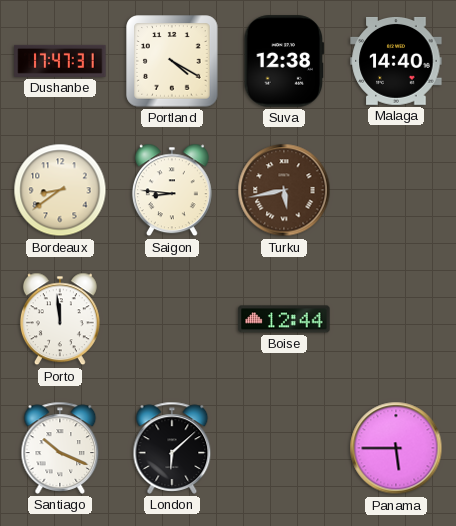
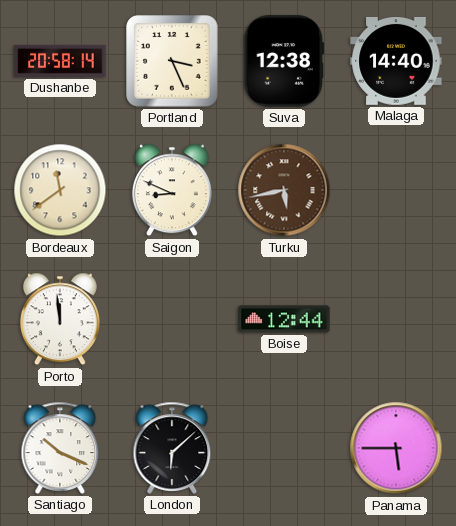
Dushanbe: 17:47 -> 20:58 (60, 61)
Portland: 4:20 -> 3:26 (172, 61)
Bordeaux: 8:39 -> 11:39 (60, 190)
Saigon: 8:46 -> 8:49 (172, 190)
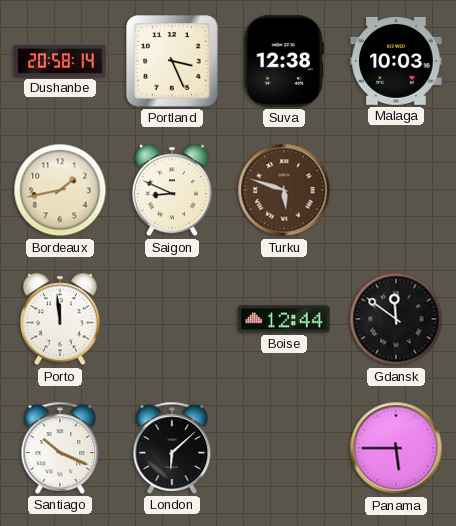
Malaga: 14:40 -> 10:03 (396, 61)
Bordeaux: 11:39 -> 1:43 (60, 190)
Turku: 5:43 -> 5:48 (284, 190)
Gdansk: none -> 11:51 (396, 319)
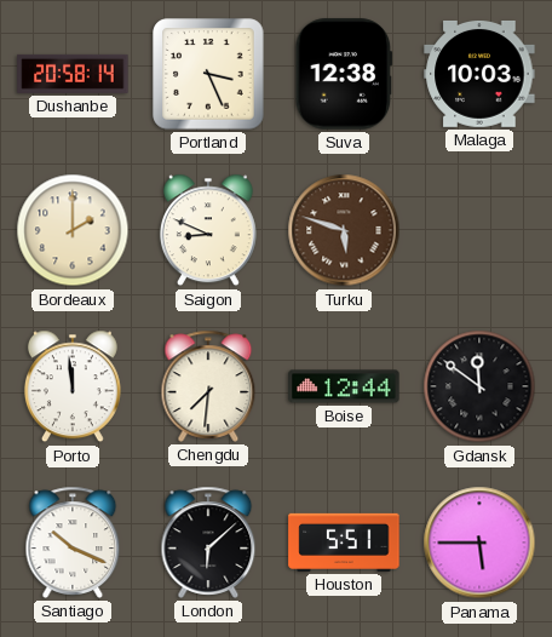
Bordeaux: 1:43 -> 2:00 (73, 230)
Chengdu: none -> 7:31 (208, 386)
Houston: none -> 5:51 (344, 543)
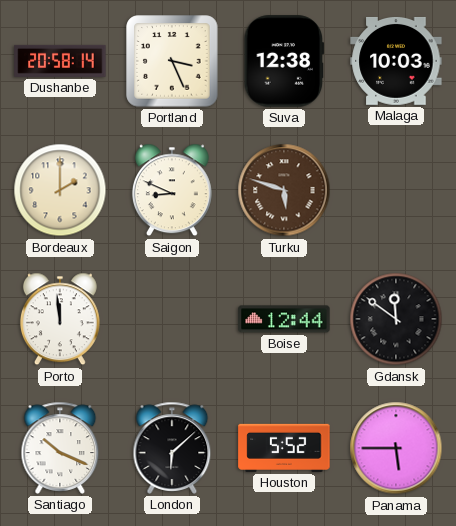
Chengdu: 7:31 -> none (208, 386)
Houston: 5:51 -> 5:52 (284, 448)
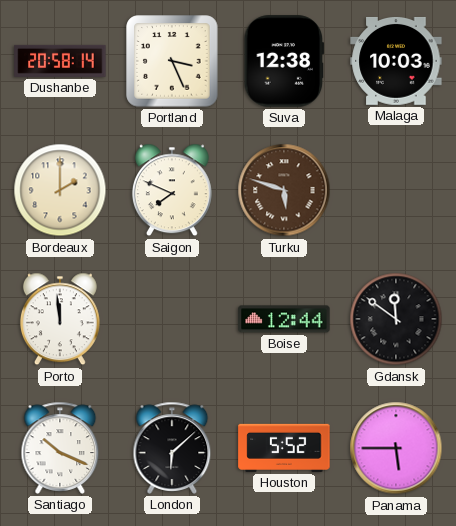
Saigon: 8:49 -> 7:49 (172, 190)
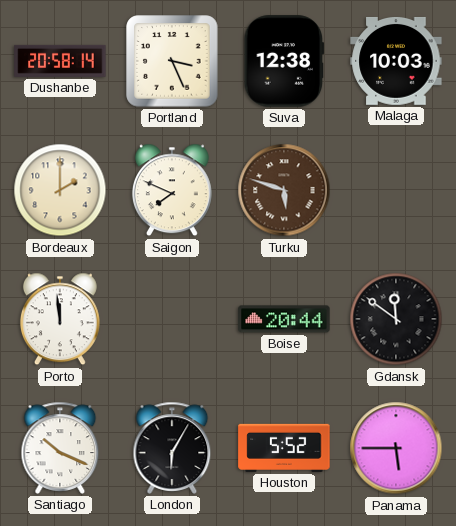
Boise: 12:44 -> 20:44 (284, 319)
London: 6:08 -> 6:05 (172, 448)
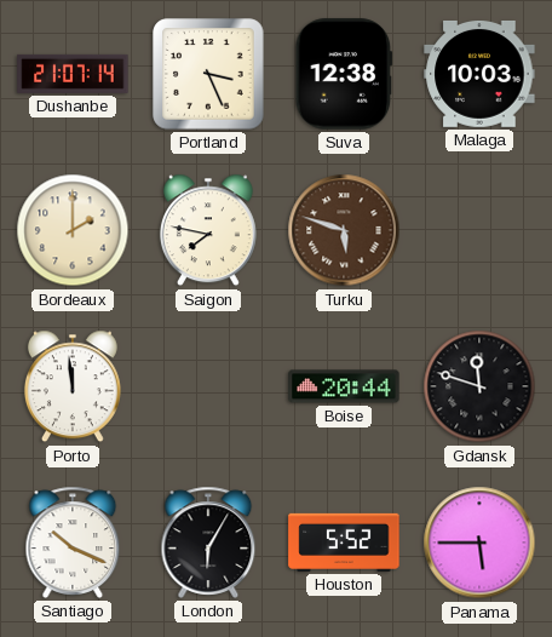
Dushanbe: 20:58 -> 21:07 (73, 74)
Saigon: 7:49 -> 7:47 (208, 230)
Gdansk: 11:51 -> 11:48 (479, 386)
